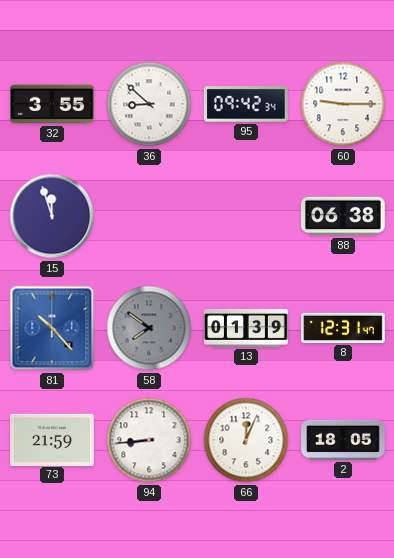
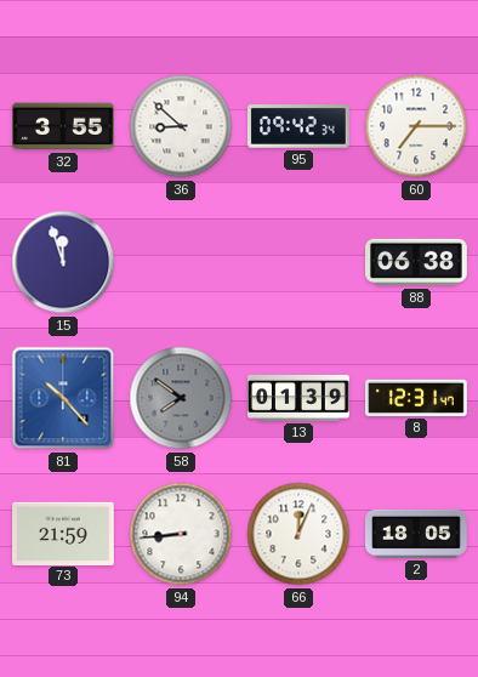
60: 9:15 -> 7:15 (416, 126)
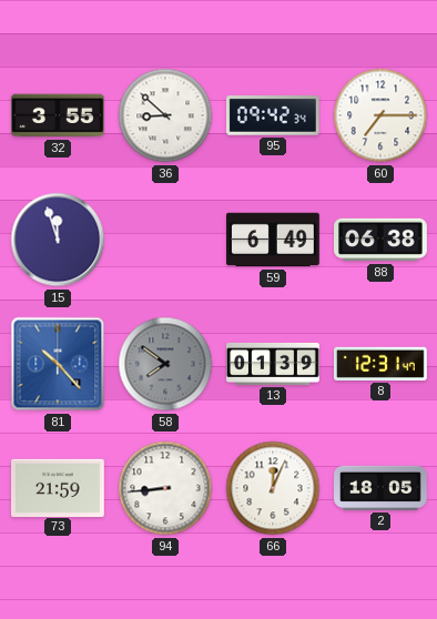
59: none -> 6:49 (274, 240)
